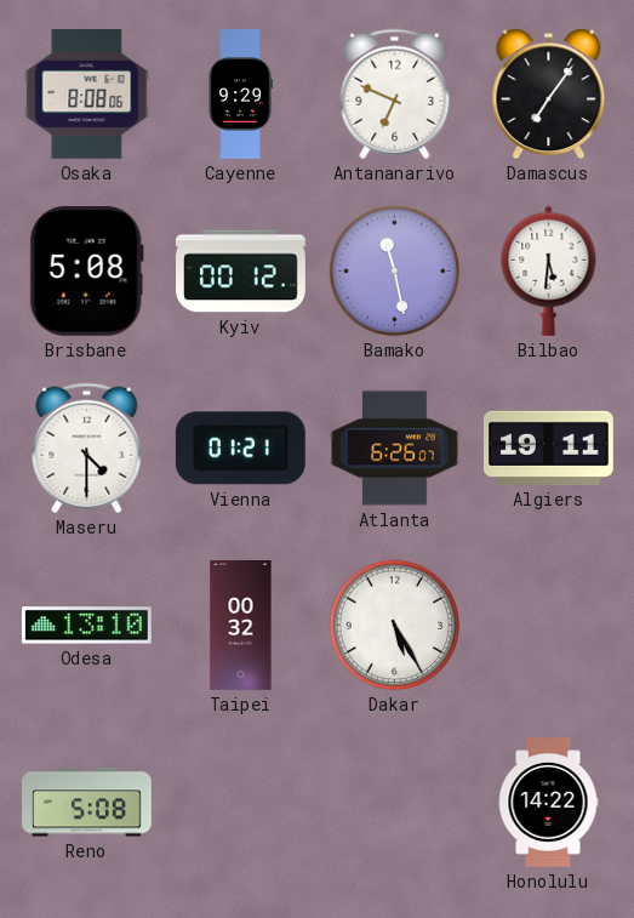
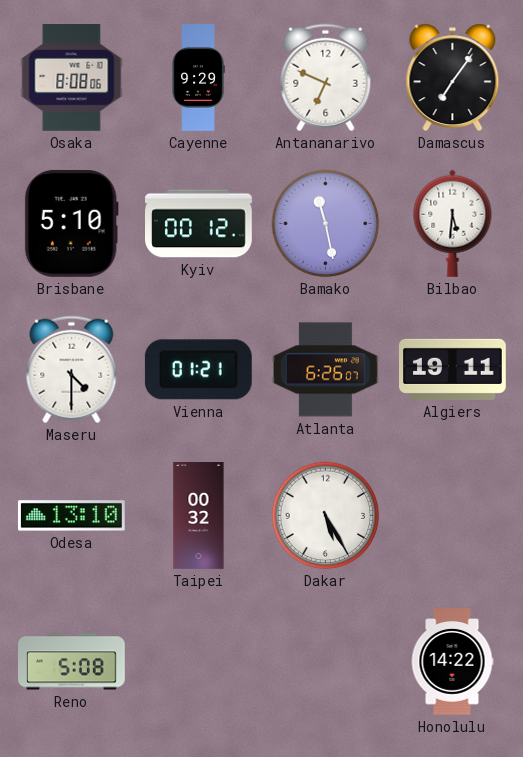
Brisbane: 5:08 -> 5:10 (71, 223)
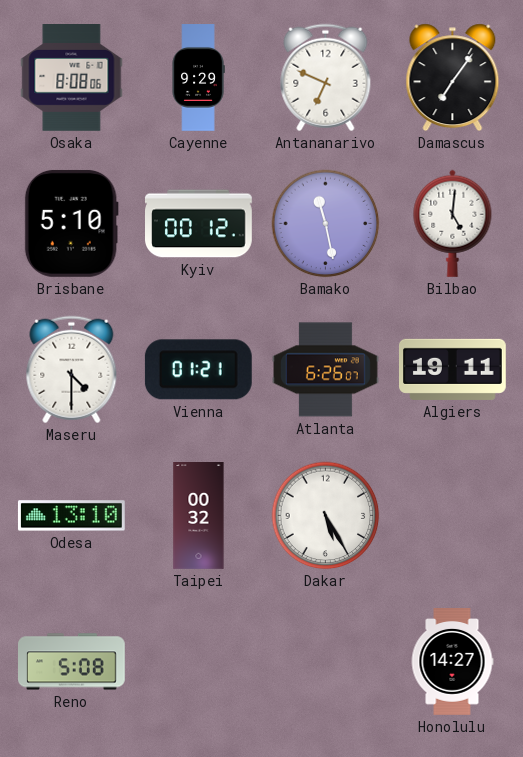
Bilbao: 5:31 -> 5:01 (453, 223)
Honolulu: 14:22 -> 14:27 (452, 662)
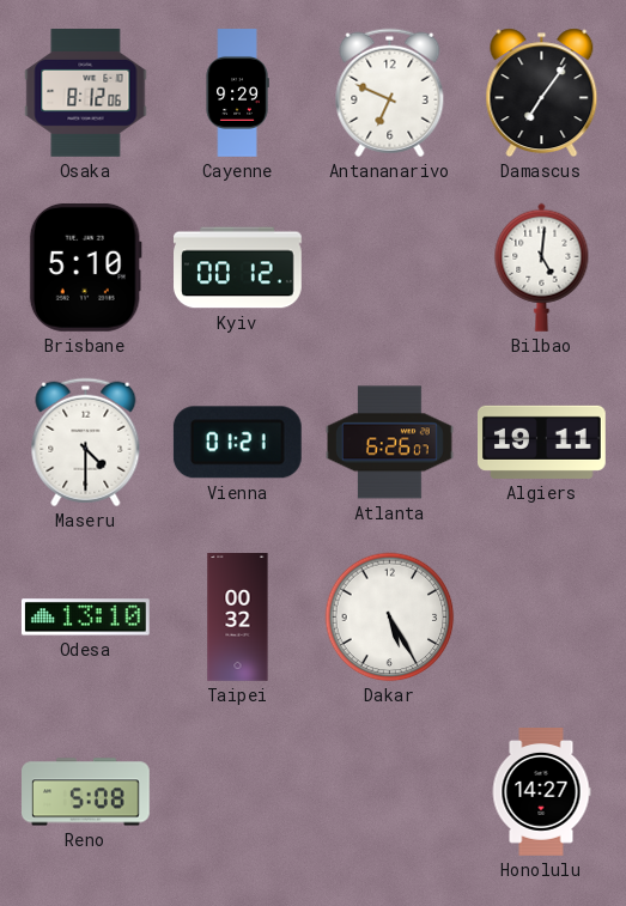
Osaka: 8:08 -> 8:12 (86, 93)
Bamako: 11:28 -> none (326, 224)
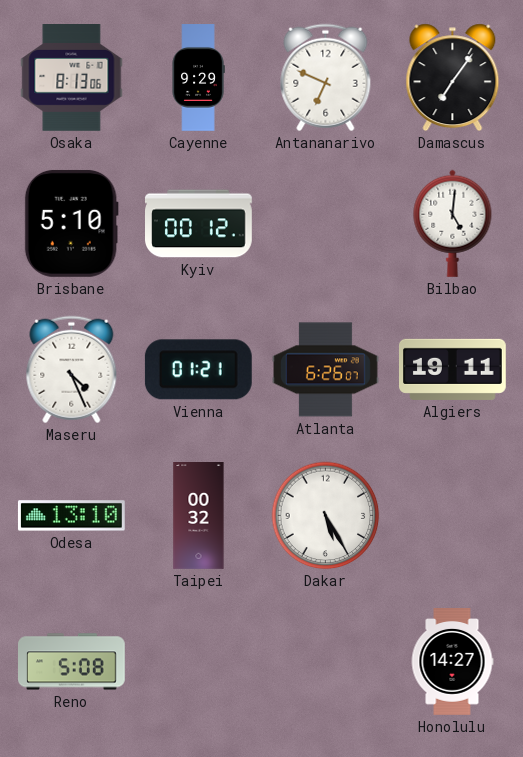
Osaka: 8:12 -> 8:13 (72, 78)
Maseru: 4:30 -> 4:26 (72, 370)
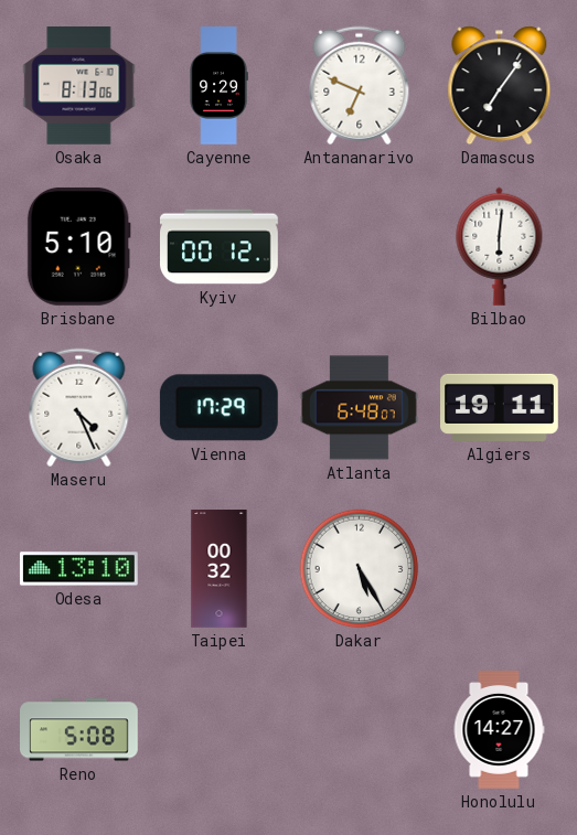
Bilbao: 5:01 -> 6:01 (500, 246)
Vienna: 01:21 -> 17:29 (218, 408)
Atlanta: 6:26 -> 6:48 (360, 408)
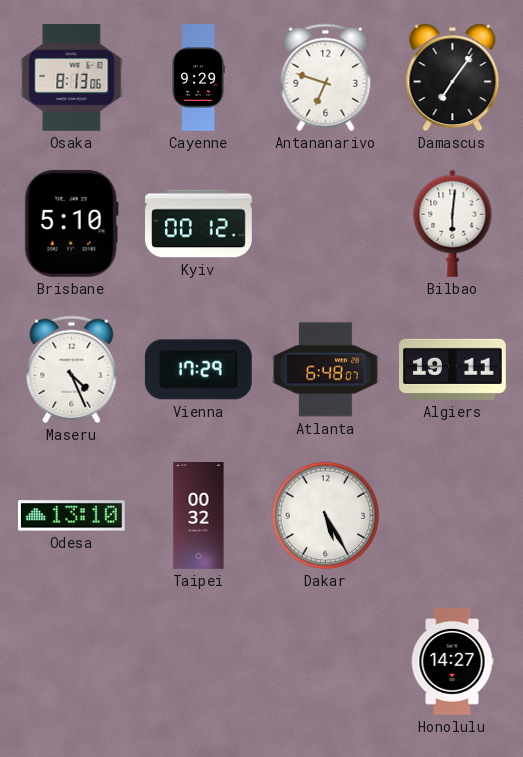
Antananarivo: 6:49 -> 6:48 (326, 78)
Reno: 5:08 -> none (79, 730)
